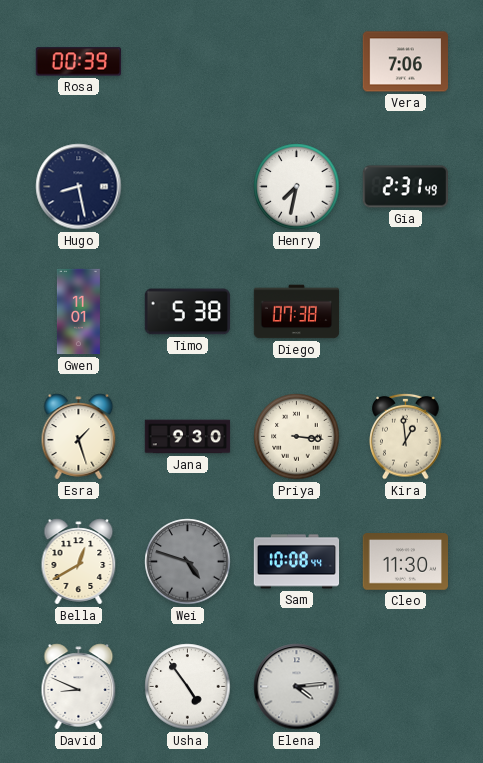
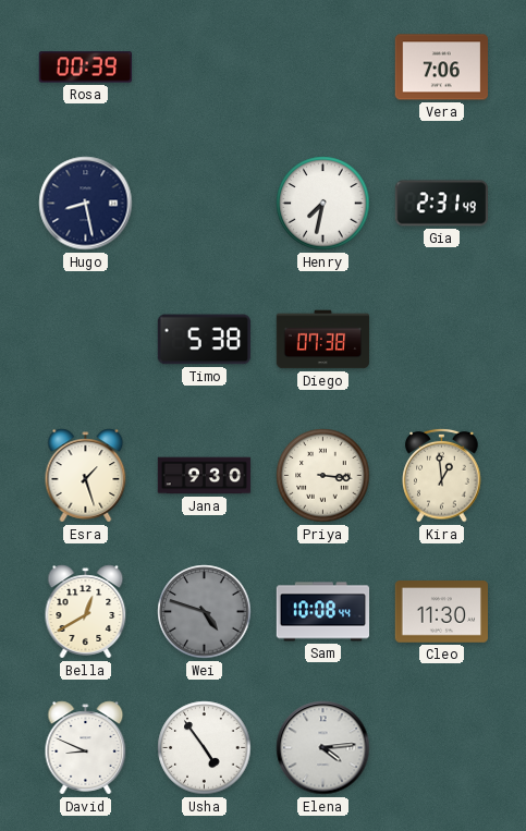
Gwen: 11:01 -> none (78, 312)
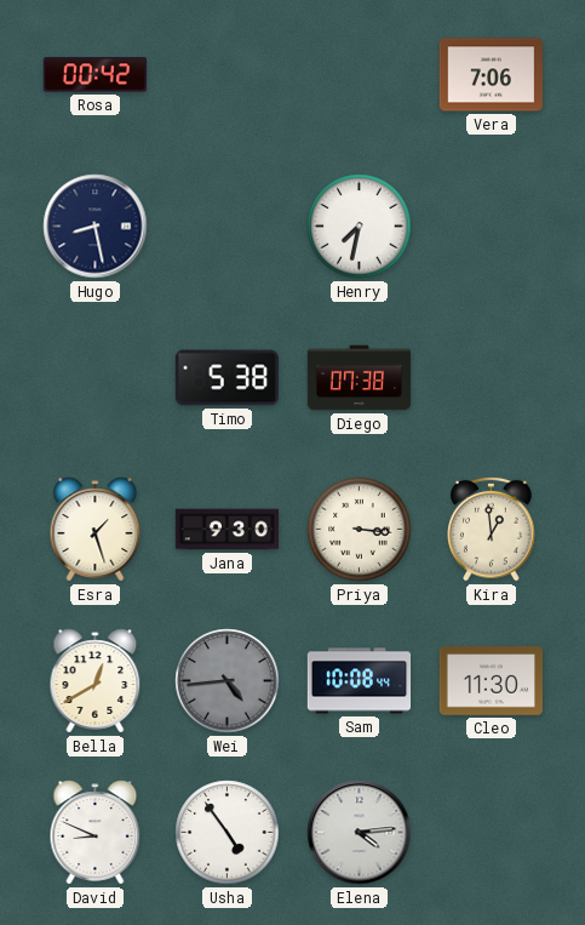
Rosa: 00:39 -> 00:42 (96, 75)
Gia: 2:31 -> none (441, 204)
Wei: 4:48 -> 4:44 (228, 681)
